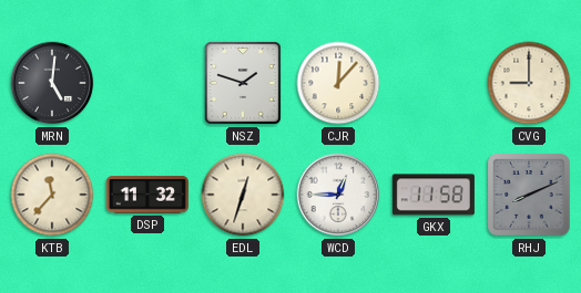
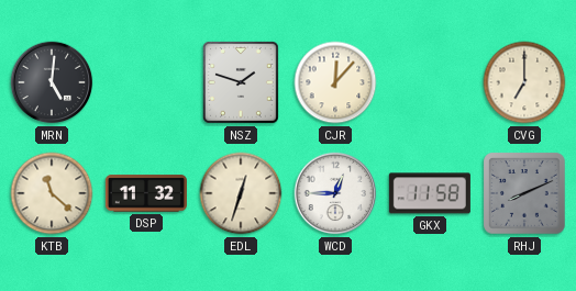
CVG: 9:00 -> 7:00 (524, 82)
KTB: 11:37 -> 11:22 (52, 193)
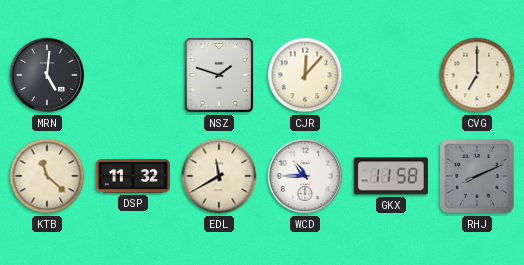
EDL: 12:33 -> 11:40 (219, 176)
WCD: 12:45 -> 10:45 (305, 176)
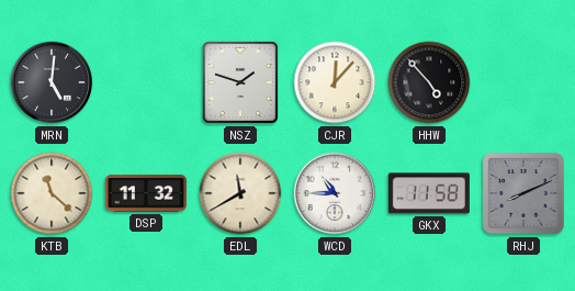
HHW: none -> 4:53 (429, 82)
CVG: 7:00 -> none (477, 75)
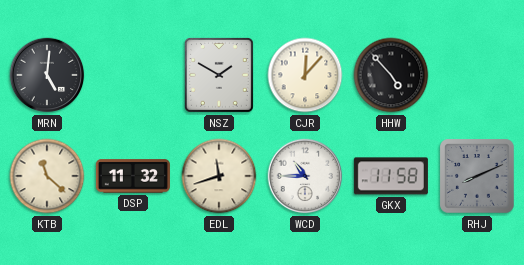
NSZ: 1:48 -> 1:50 (219, 75)
EDL: 11:40 -> 11:42 (219, 176)
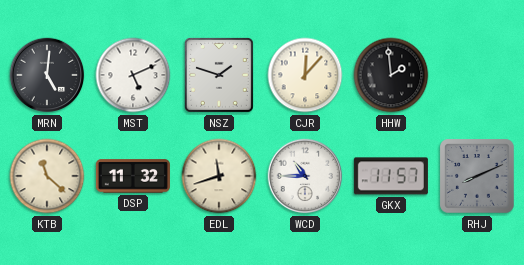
MST: none -> 5:11 (133, 75)
NSZ: 1:50 -> 1:48 (219, 75)
HHW: 4:53 -> 1:59 (391, 75)
GKX: 11:58 -> 11:57 (391, 176)
